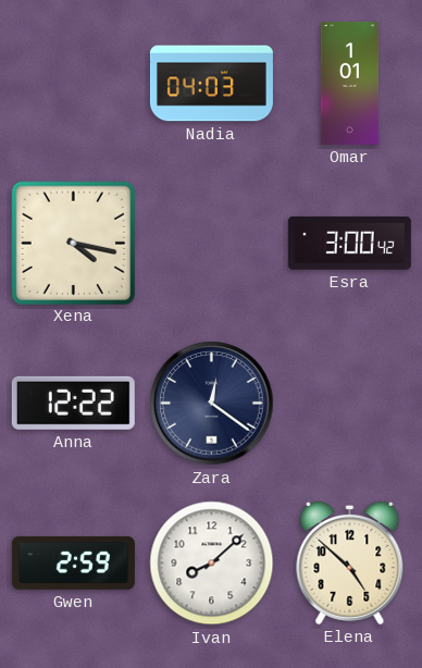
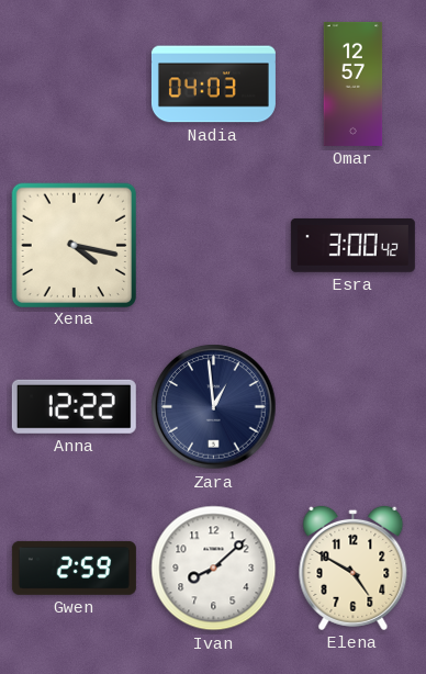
Omar: 1:01 -> 12:57 (354, 83)
Zara: 12:21 -> 12:59 (214, 407)
Elena: 4:52 -> 4:50 (354, 568)
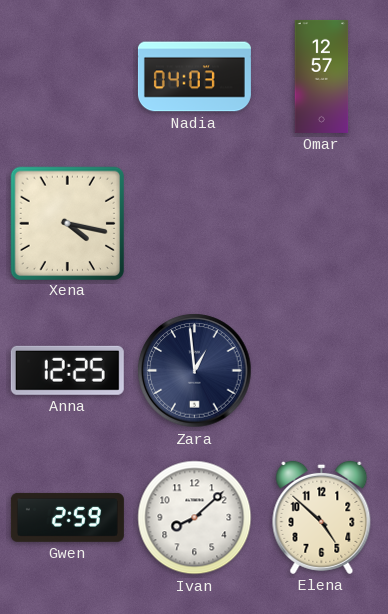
Esra: 3:00 -> none (352, 245)
Anna: 12:22 -> 12:25 (67, 370)
Elena: 4:50 -> 4:52 (322, 517)
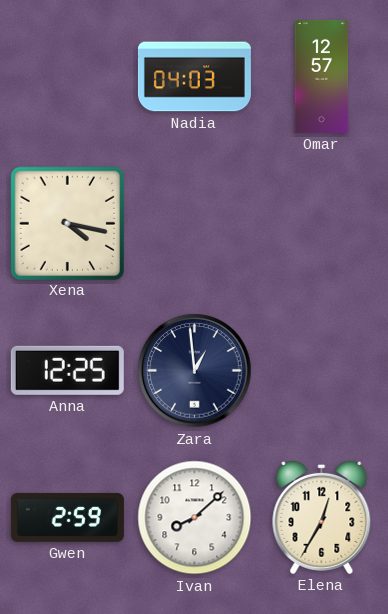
Elena: 4:52 -> 12:35 (322, 517)
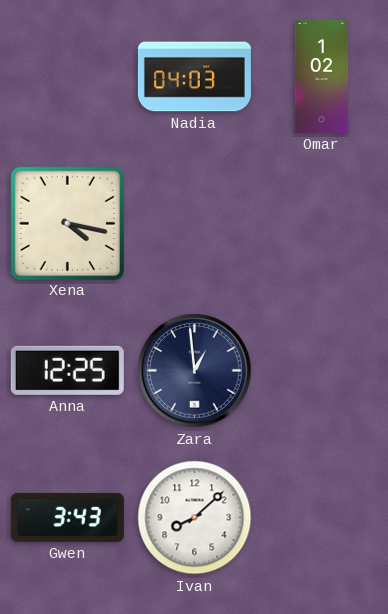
Omar: 12:57 -> 1:02 (322, 76)
Gwen: 2:59 -> 3:43 (67, 517)
Elena: 12:35 -> none (322, 517)
